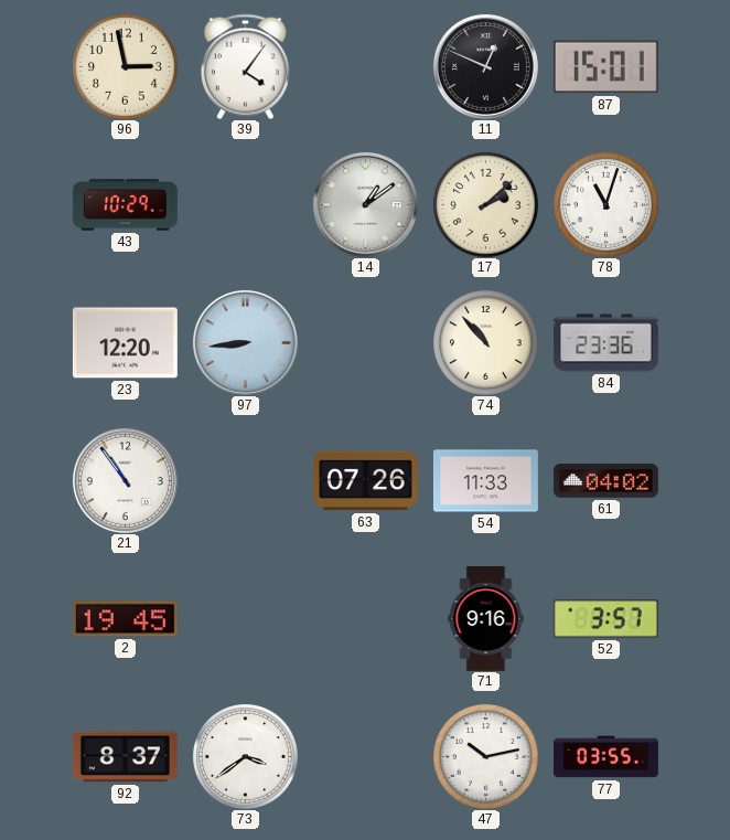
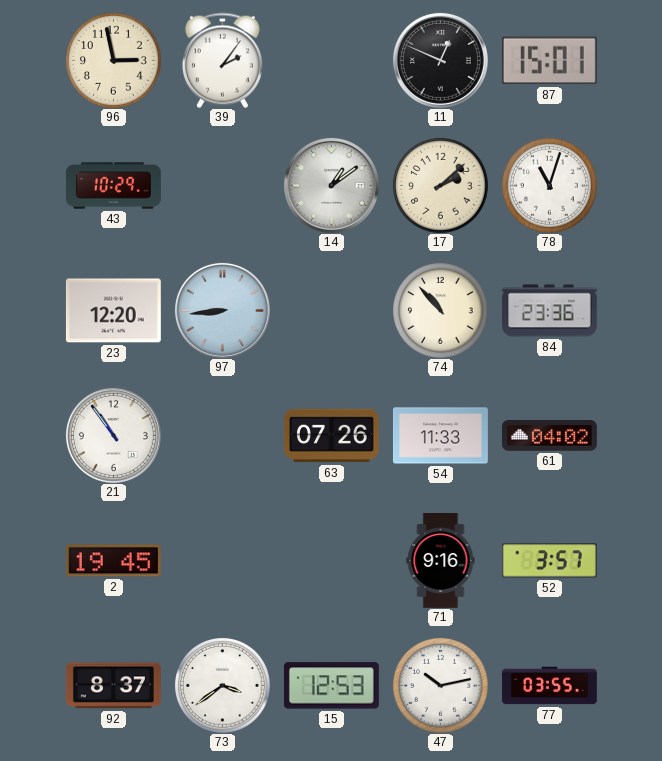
39: 4:06 -> 2:06 (222, 60)
15: none -> 12:53 (331, 686)
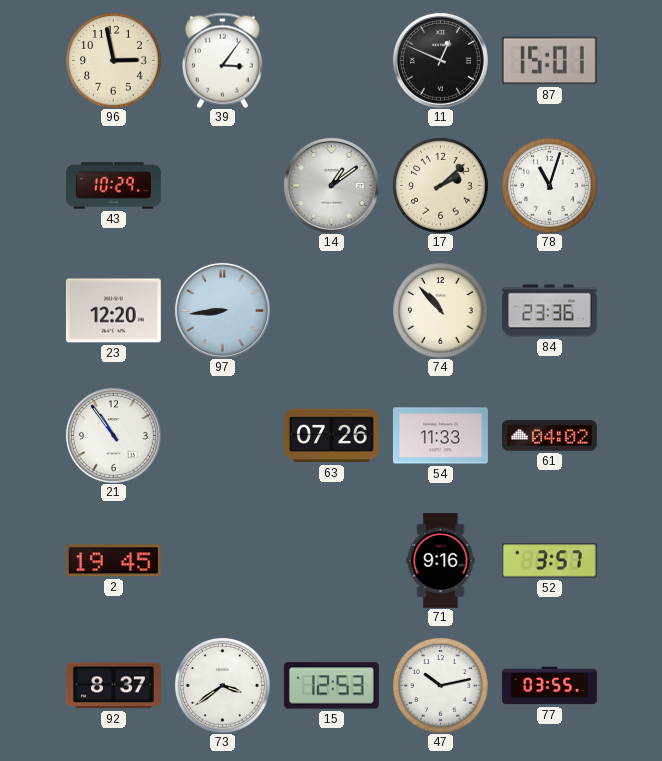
39: 2:06 -> 3:06 (222, 60)
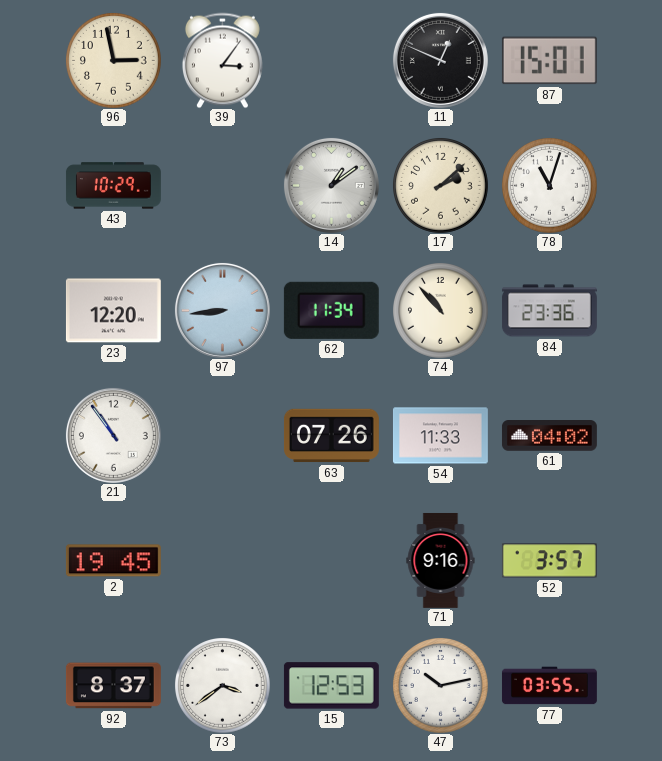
62: none -> 11:34 (331, 310)
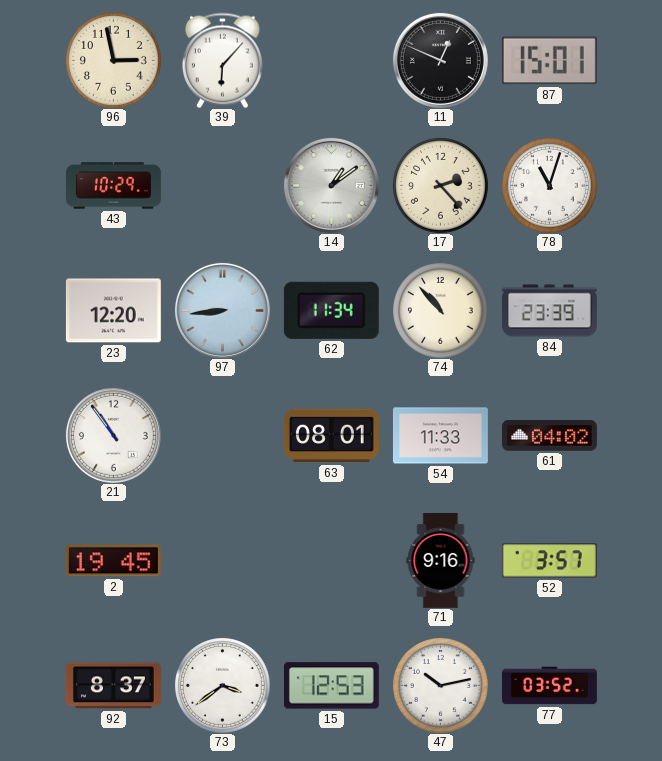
39: 3:06 -> 6:07 (222, 60)
17: 2:08 -> 2:23 (441, 186)
84: 23:36 -> 23:39 (549, 311)
63: 07:26 -> 08:01 (331, 436)
77: 03:55 -> 03:52 (549, 686)
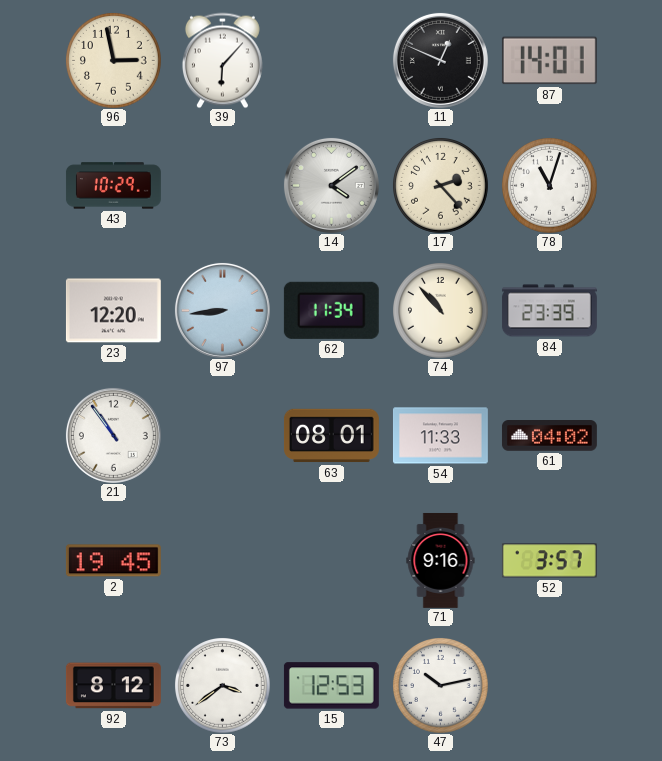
87: 15:01 -> 14:01 (549, 61)
14: 1:09 -> 4:09 (331, 185)
92: 8:37 -> 8:12 (113, 686)
77: 03:52 -> none (549, 686)
